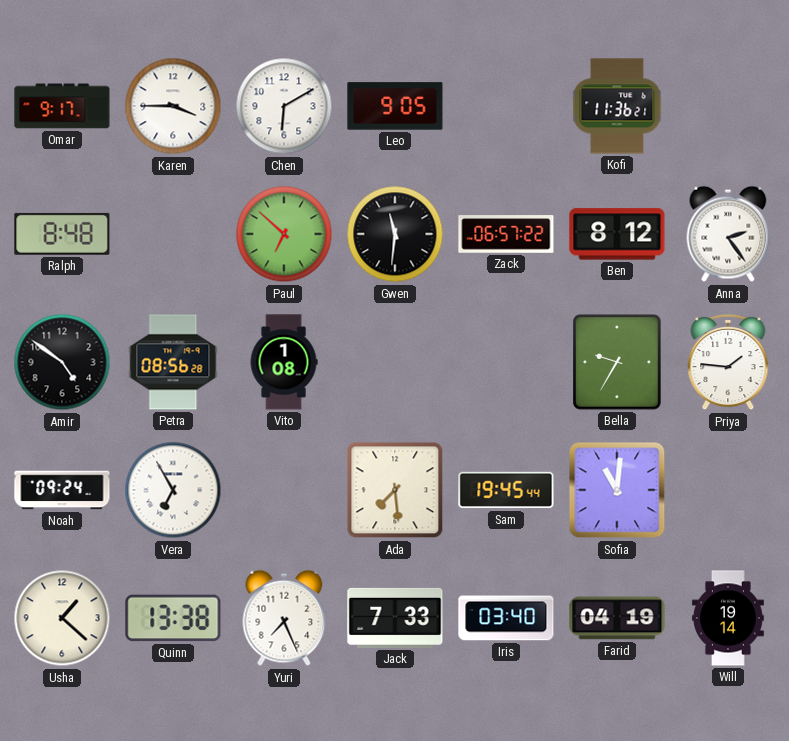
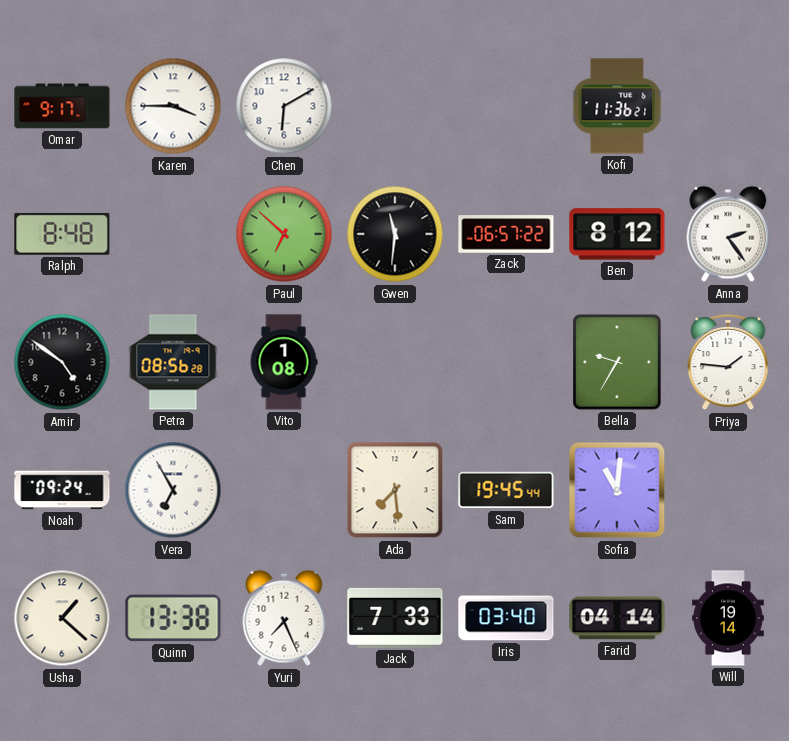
Leo: 9:05 -> none (395, 106)
Farid: 04:19 -> 04:14 (617, 618)
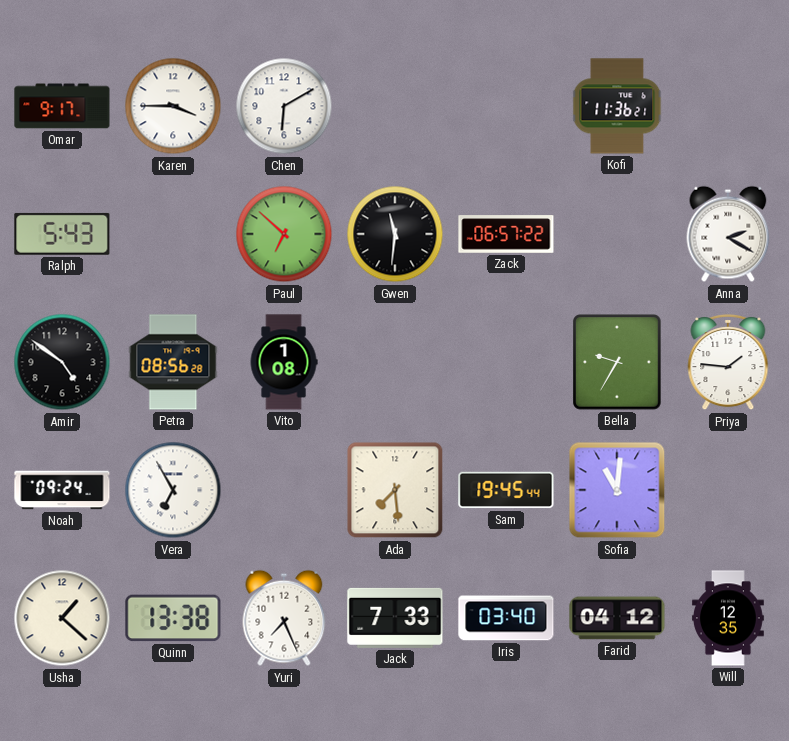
Ralph: 8:48 -> 5:43 (62, 234)
Ben: 8:12 -> none (617, 234)
Anna: 2:24 -> 2:20 (728, 234)
Farid: 04:14 -> 04:12 (617, 618)
Will: 19:14 -> 12:35 (728, 618)
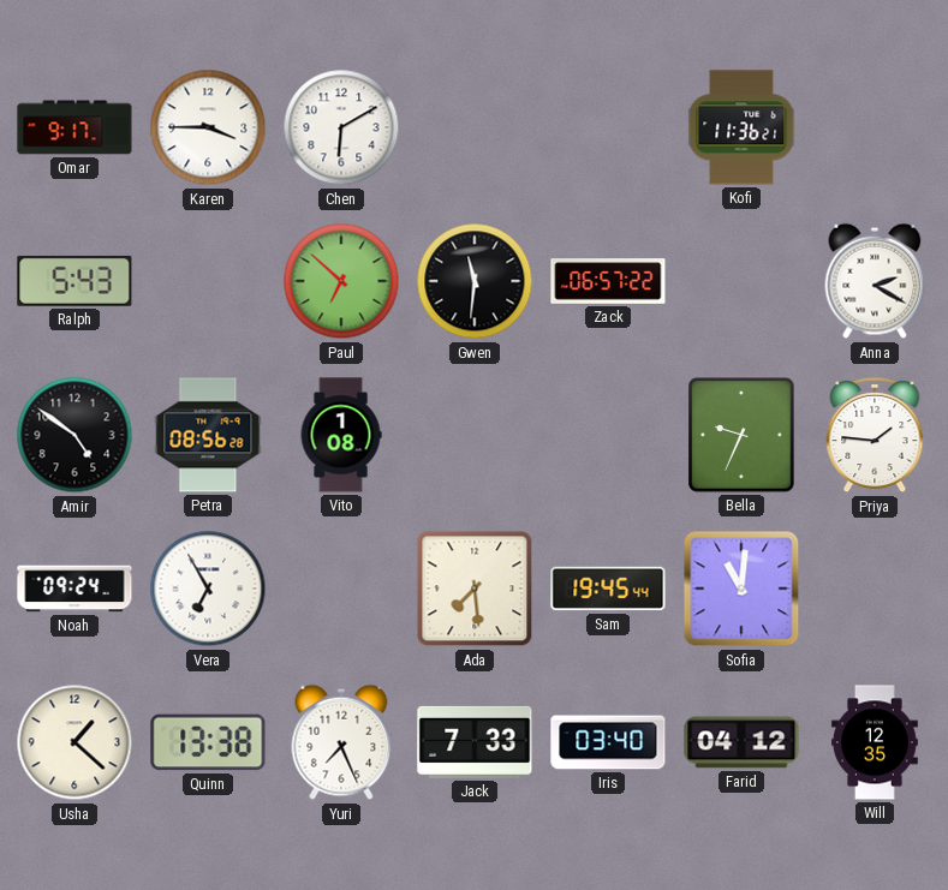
Bella: 9:35 -> 9:34 (741, 435)
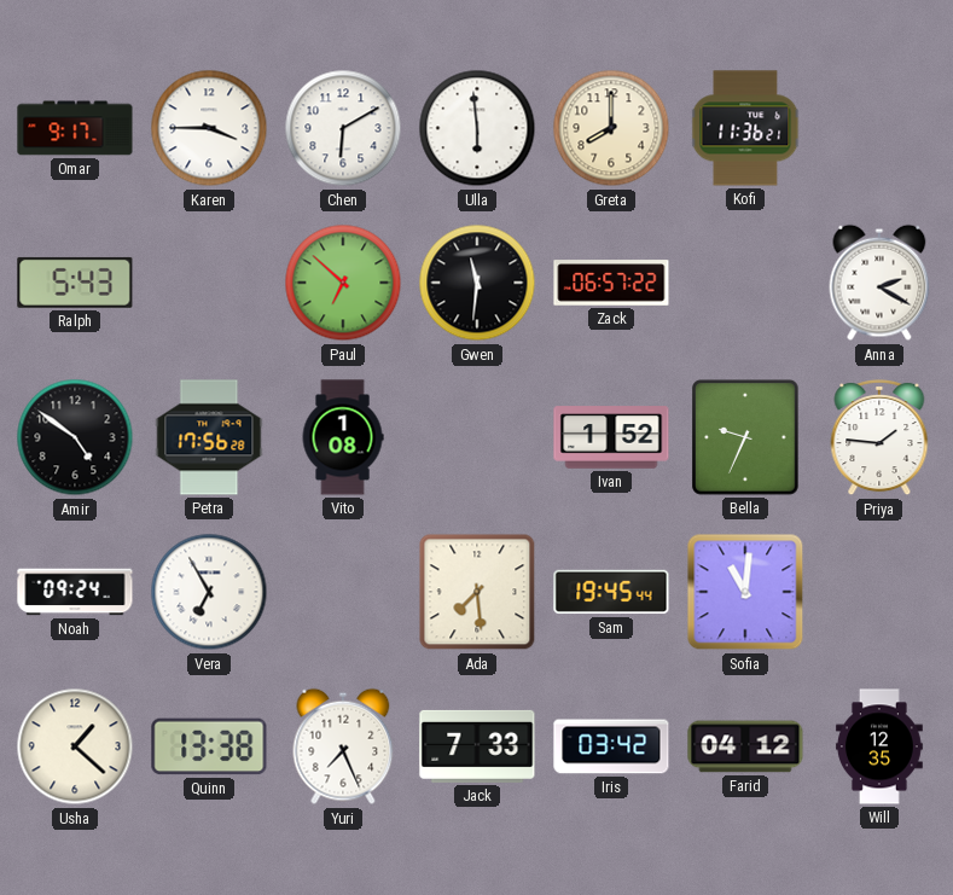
Ulla: none -> 5:59 (477, 128)
Greta: none -> 8:00 (611, 128)
Petra: 08:56 -> 17:56 (209, 437)
Ivan: none -> 1:52 (611, 437)
Iris: 03:40 -> 03:42 (611, 746)
